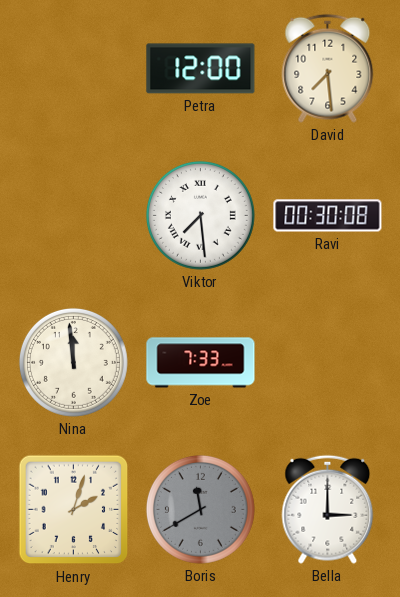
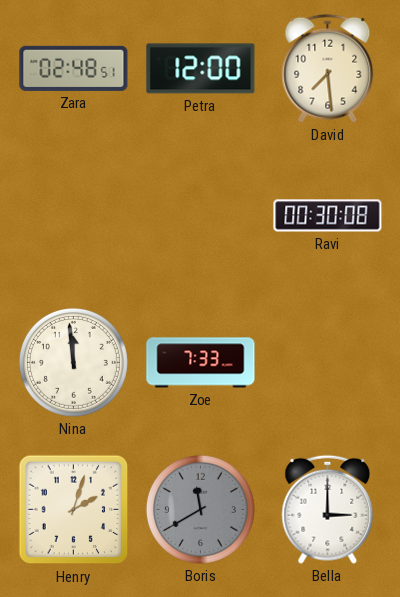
Zara: none -> 02:48 (74, 68)
Viktor: 7:29 -> none (200, 215)
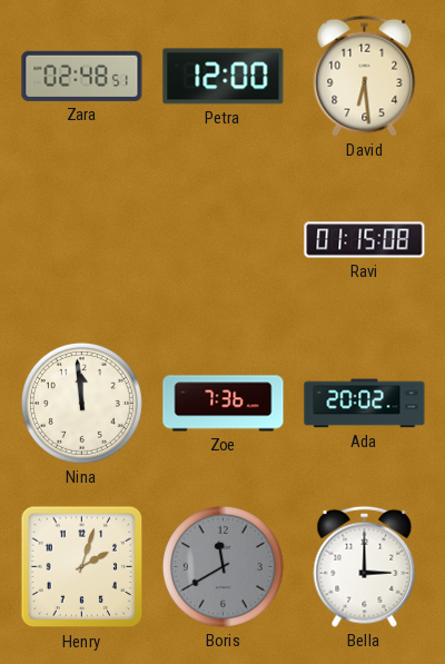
David: 7:29 -> 6:29 (365, 76)
Ravi: 00:30 -> 01:15 (365, 240)
Zoe: 7:33 -> 7:36 (224, 404)
Ada: none -> 20:02 (365, 404)
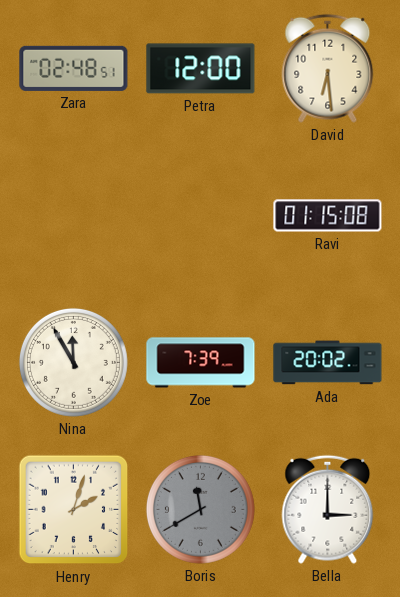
Nina: 11:59 -> 11:55 (73, 362)
Zoe: 7:36 -> 7:39 (201, 363)
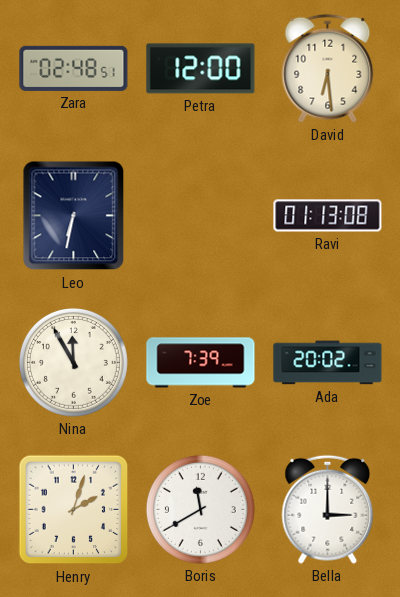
Leo: none -> 6:32 (74, 216)
Ravi: 01:15 -> 01:13 (328, 216)
Boris dial: grey -> white (200, 509)
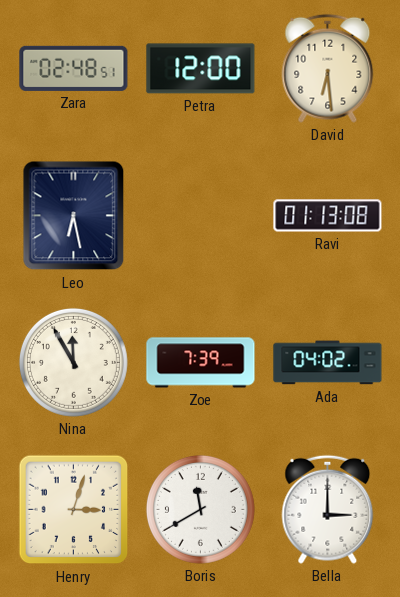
Leo: 6:32 -> 6:28 (74, 216)
Ada: 20:02 -> 04:02 (328, 363)
Henry: 2:03 -> 3:03 (74, 510)
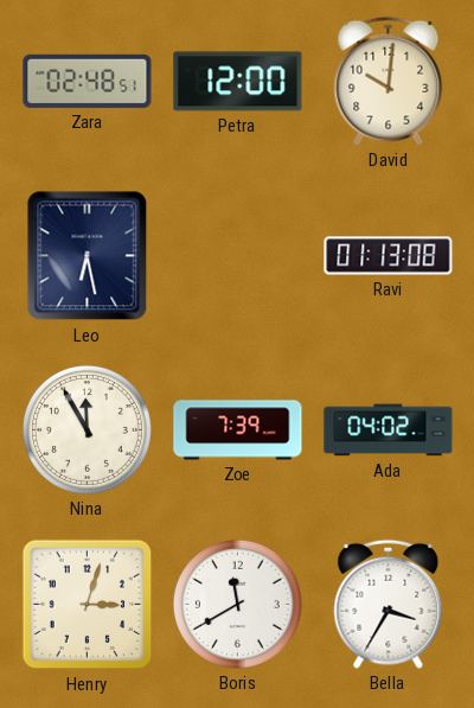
David: 6:29 -> 10:01 (389, 81)
Bella: 3:00 -> 3:35 (389, 604)
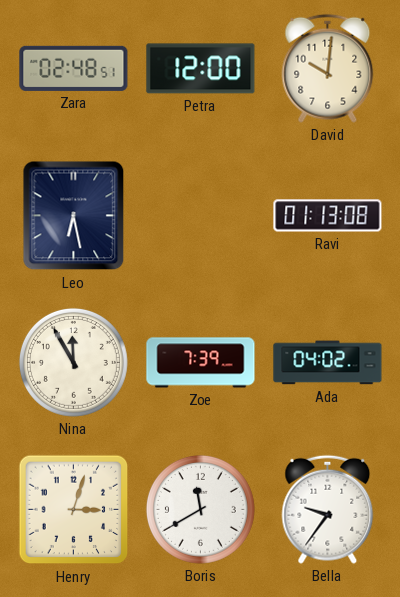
Bella: 3:35 -> 9:36 (328, 509)
